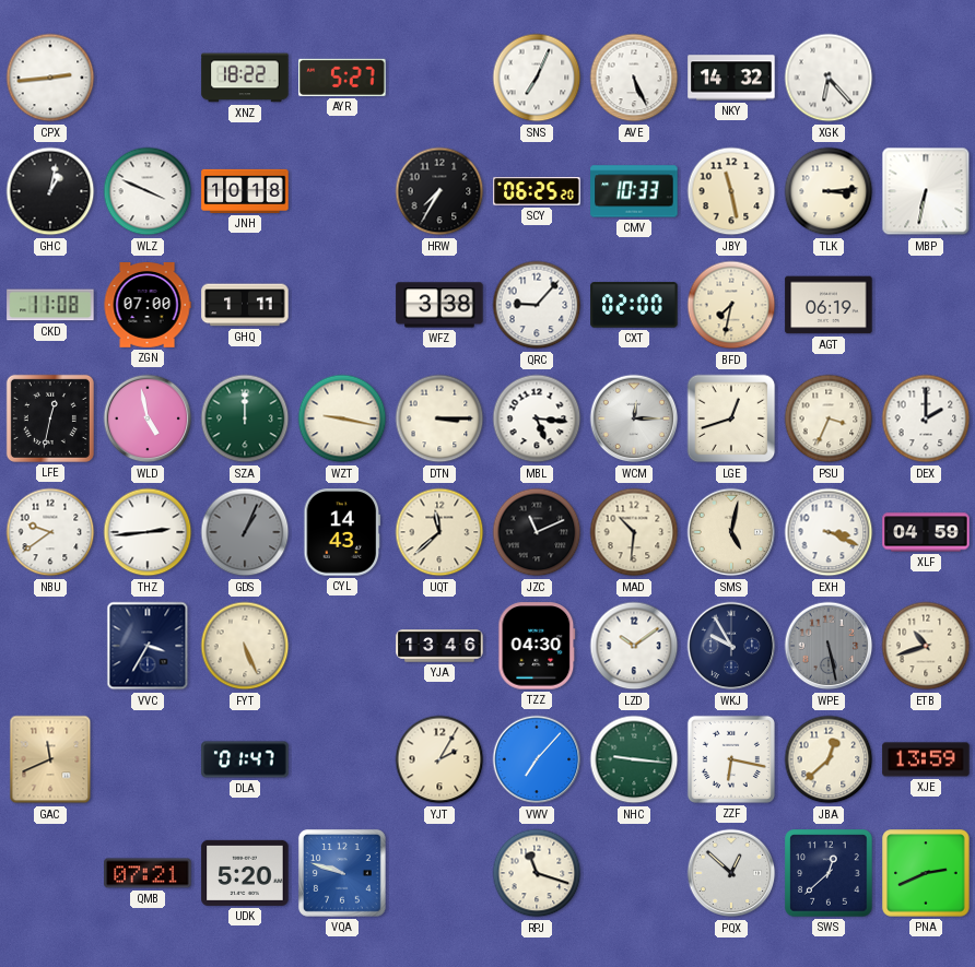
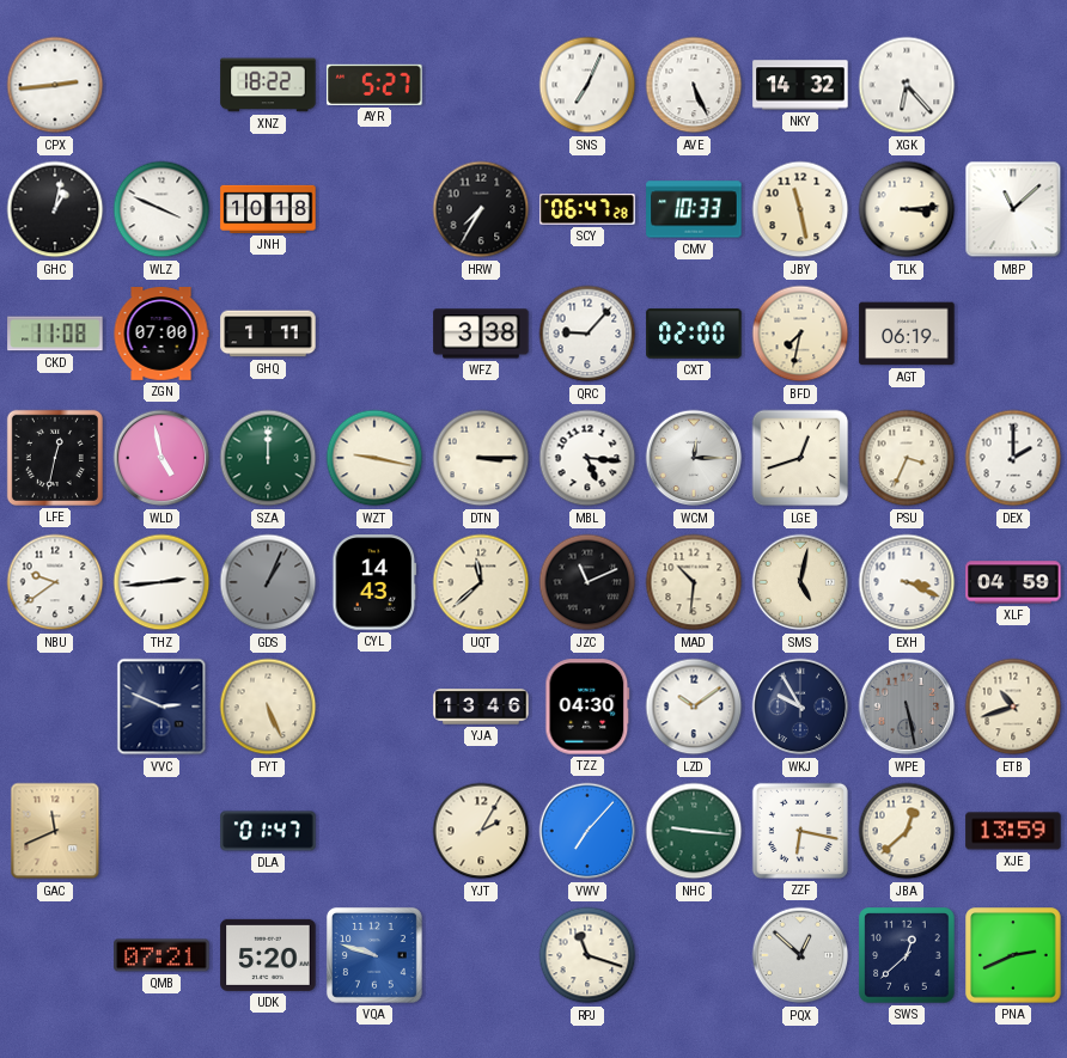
SCY: 06:25 -> 06:47 (587, 209)
MBP: 6:32 -> 11:08 (1013, 209)
VVC: 3:35 -> 2:49 (161, 707)
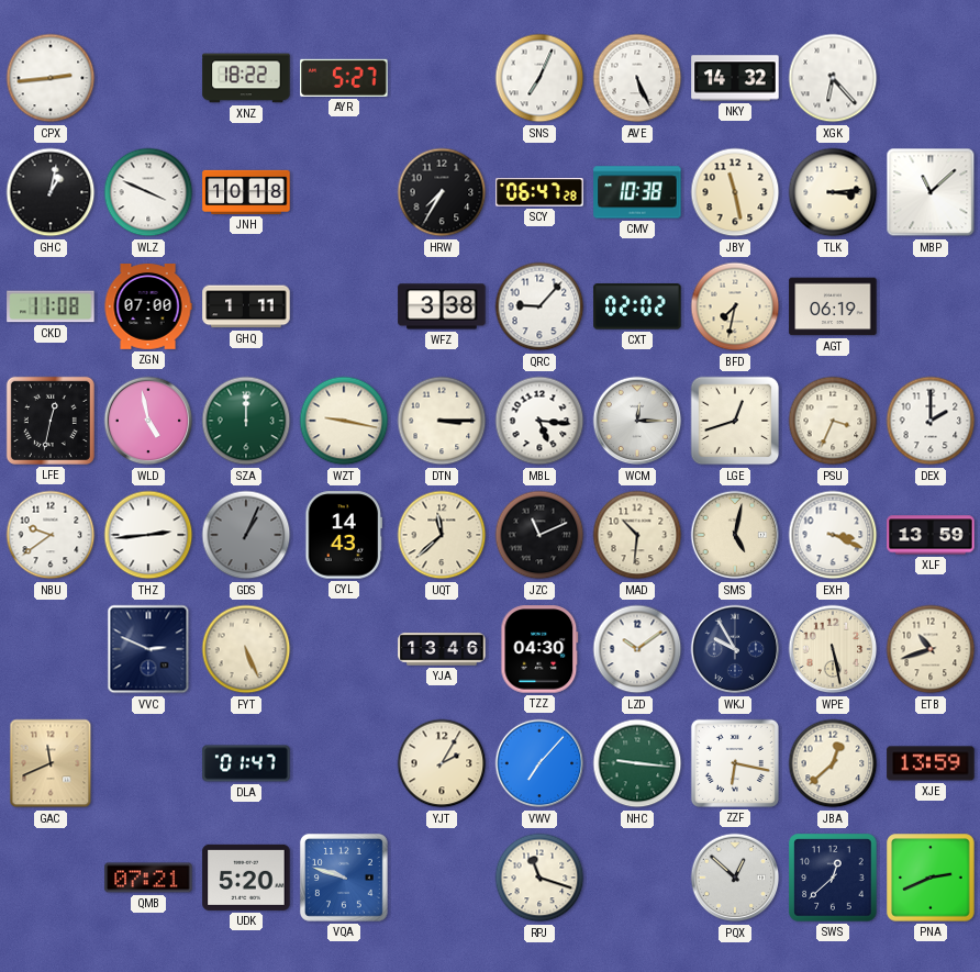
CMV: 10:33 -> 10:38 (637, 192)
CXT: 02:00 -> 02:02 (637, 306)
XLF: 04:59 -> 13:59 (931, 535)
WPE dial: grey -> cream (833, 649)
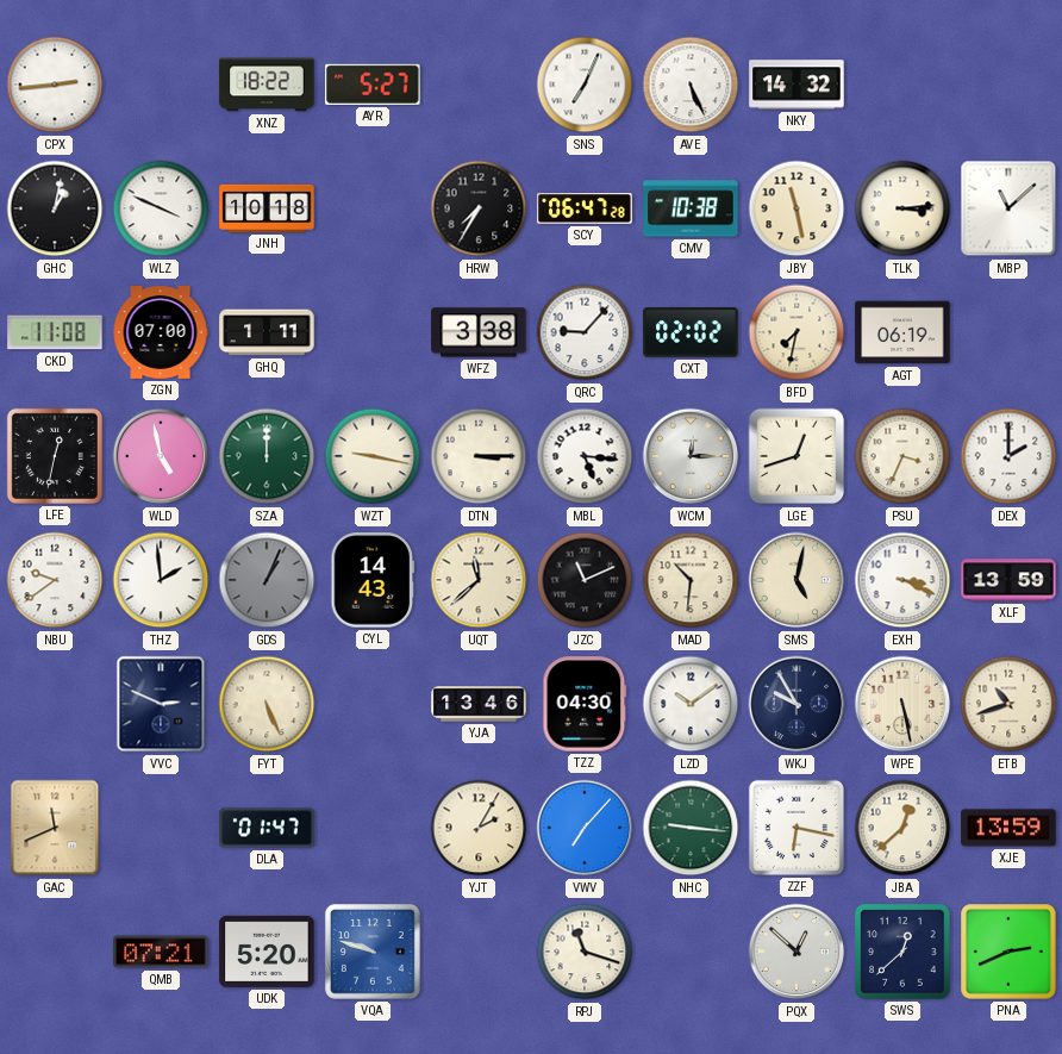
XGK: 6:23 -> none (833, 78)
THZ: 2:44 -> 1:59 (161, 580)
